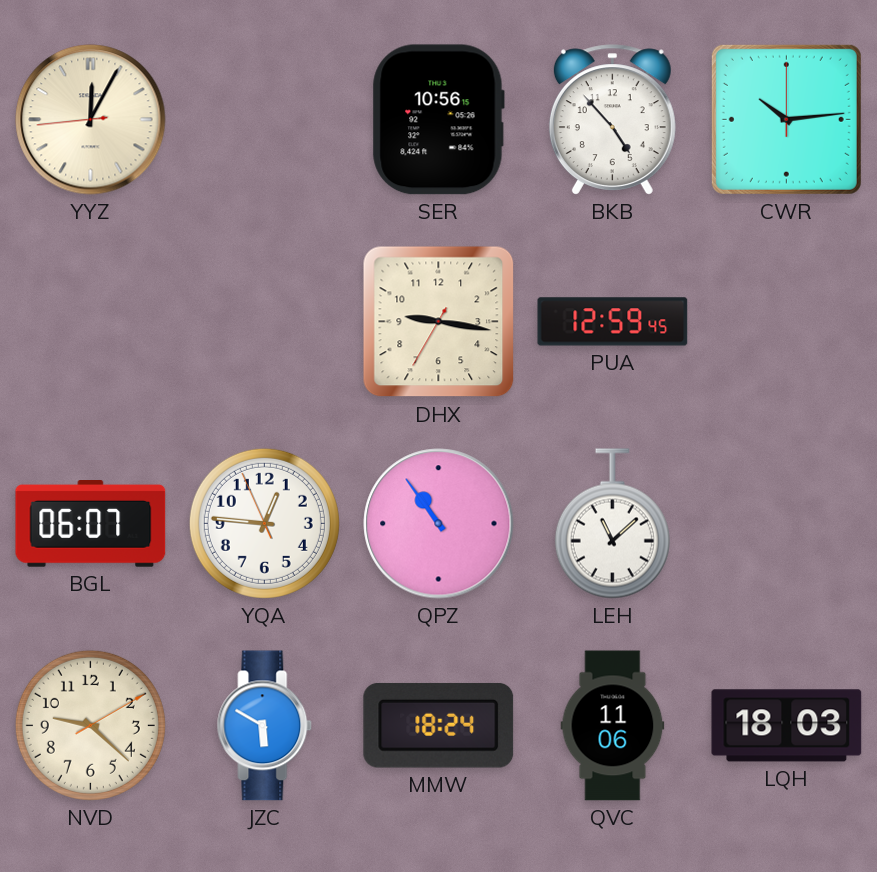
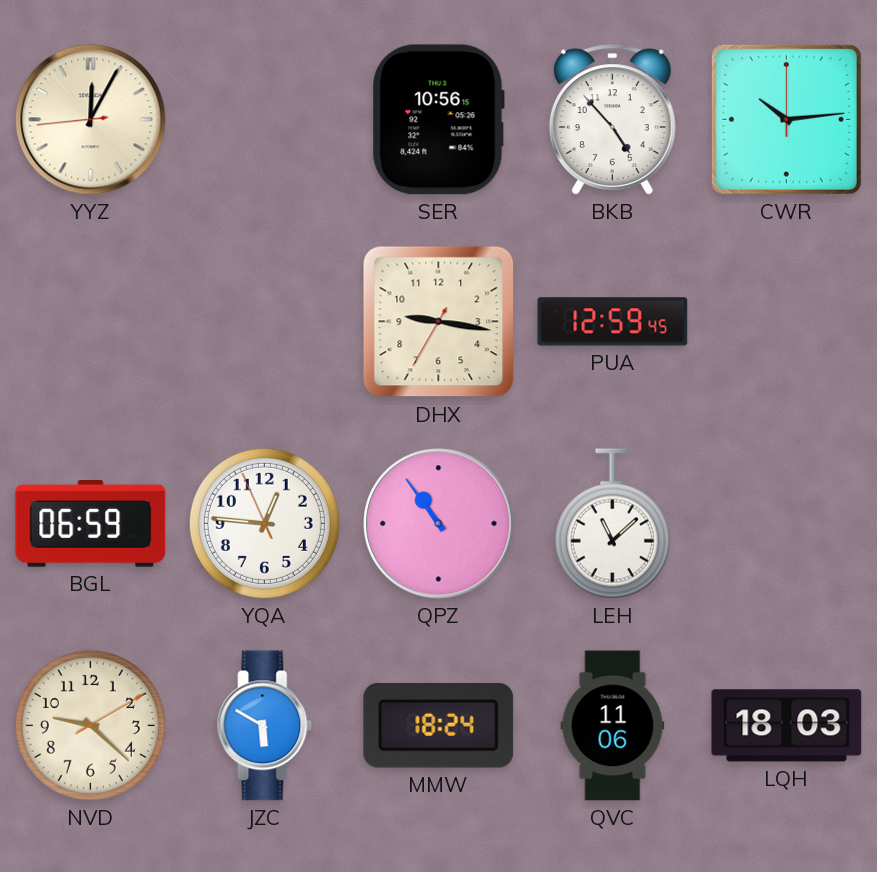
BGL: 06:07 -> 06:59 (91, 524)
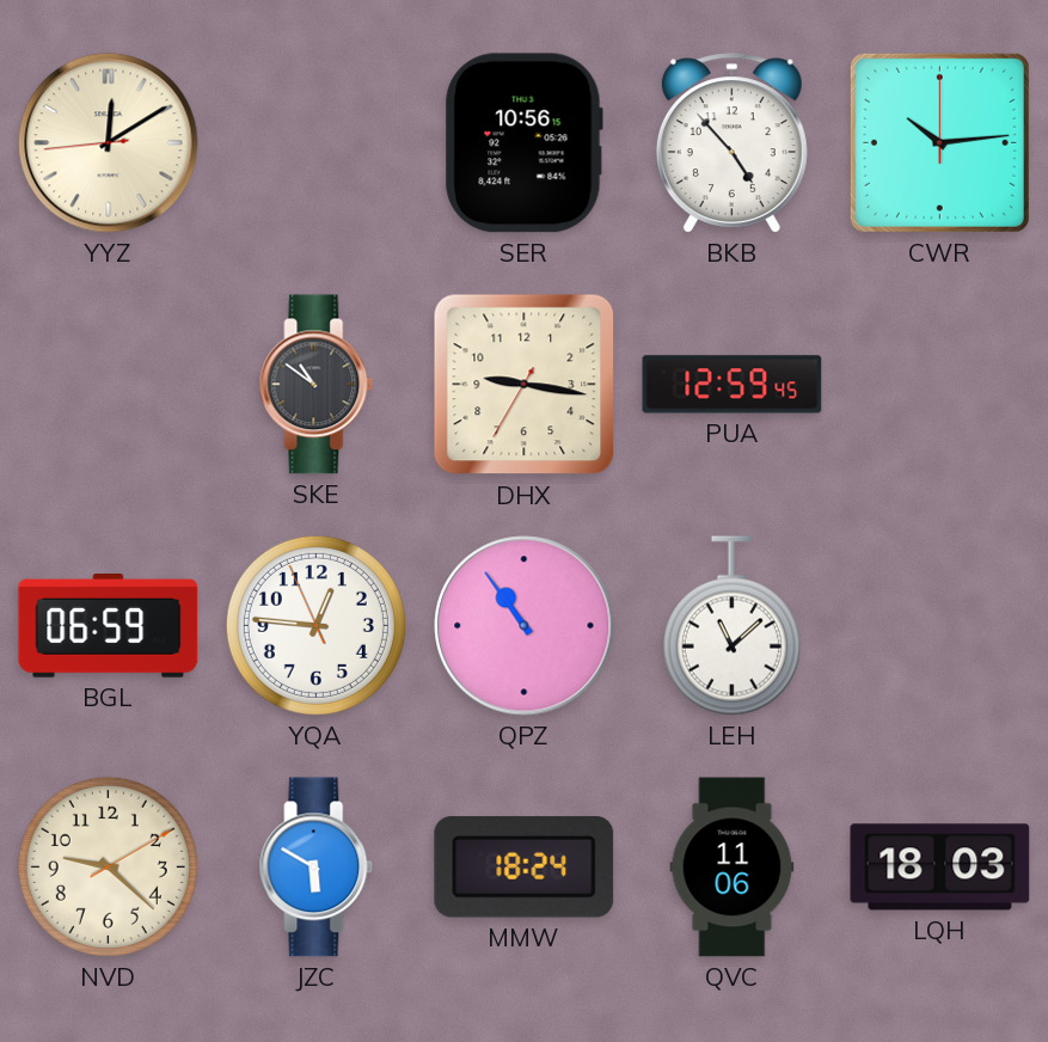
YYZ: 12:04 -> 12:09 (109, 143)
SKE: none -> 10:51 (317, 385)
